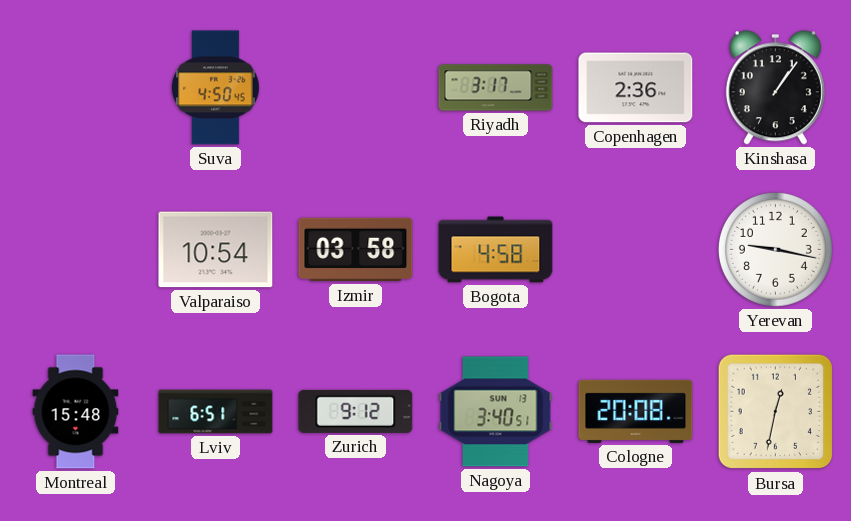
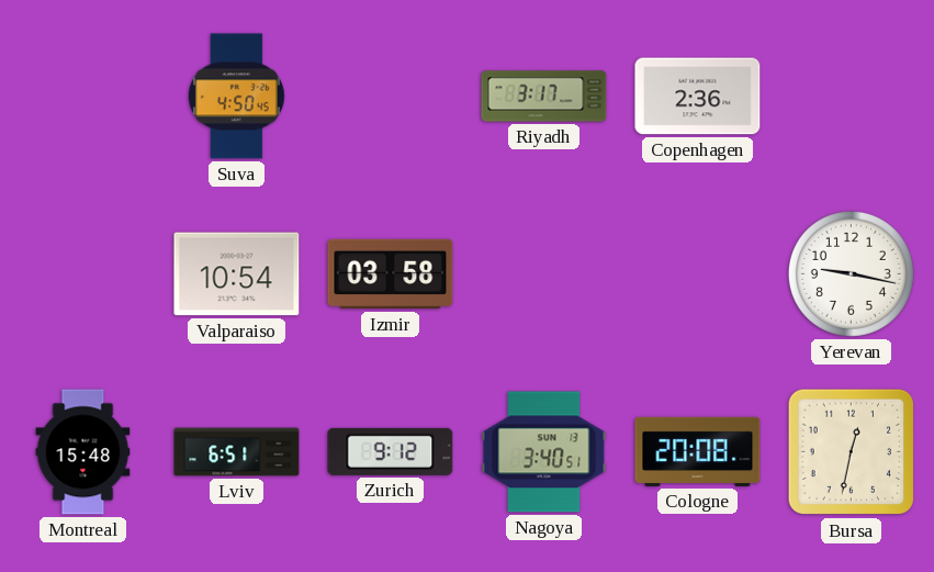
Kinshasa: 1:06 -> none (775, 88)
Bogota: 4:58 -> none (496, 250)
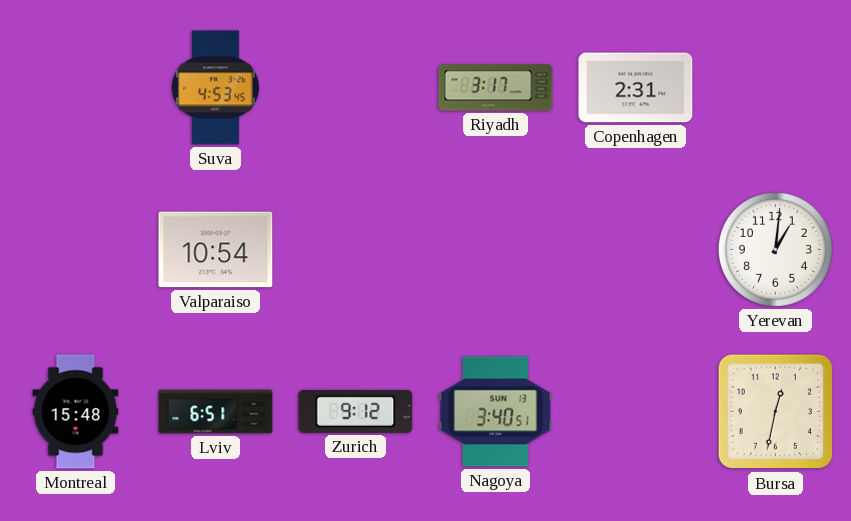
Suva: 4:50 -> 4:53 (215, 88)
Copenhagen: 2:36 -> 2:31 (636, 88)
Izmir: 03:58 -> none (391, 274)
Yerevan: 9:17 -> 1:01 (775, 249)
Cologne: 20:08 -> none (698, 451)
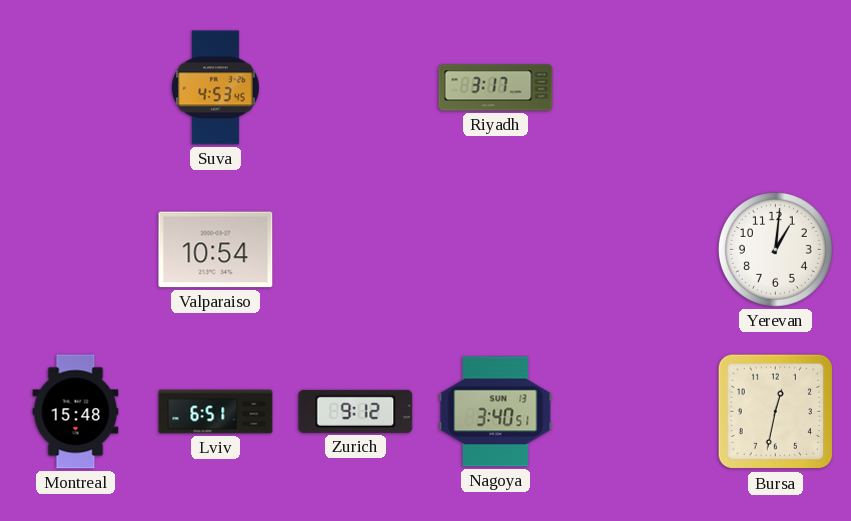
Copenhagen: 2:31 -> none (636, 88)
